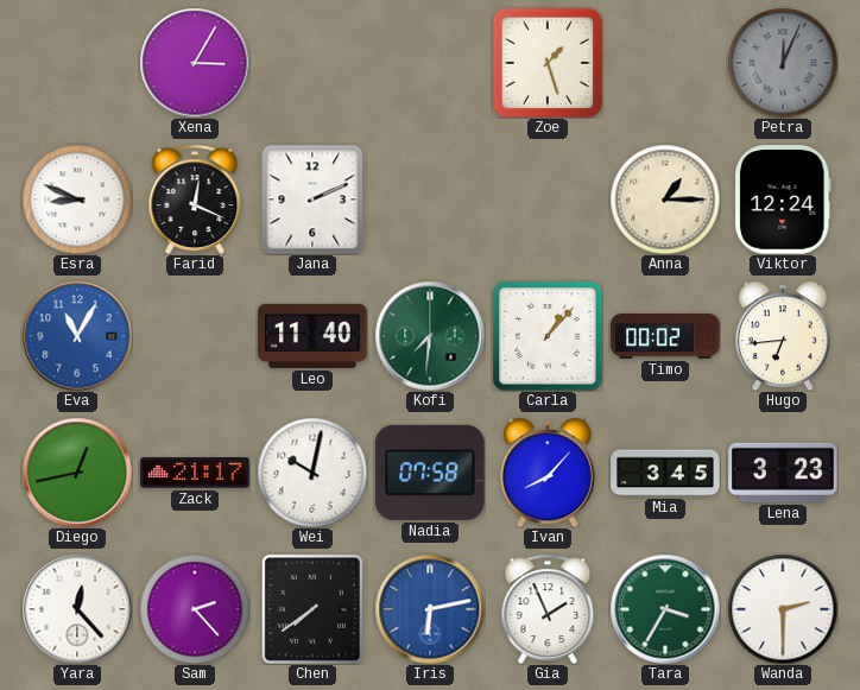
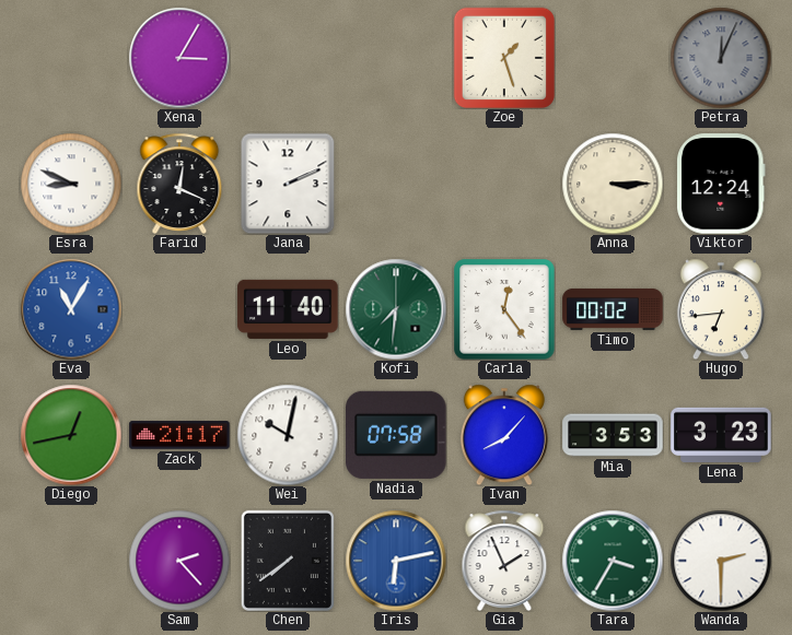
Anna: 1:15 -> 3:15 (613, 184)
Carla: 1:07 -> 12:24 (504, 309)
Mia: 3:45 -> 3:53 (613, 435)
Yara: 12:23 -> none (77, 609)
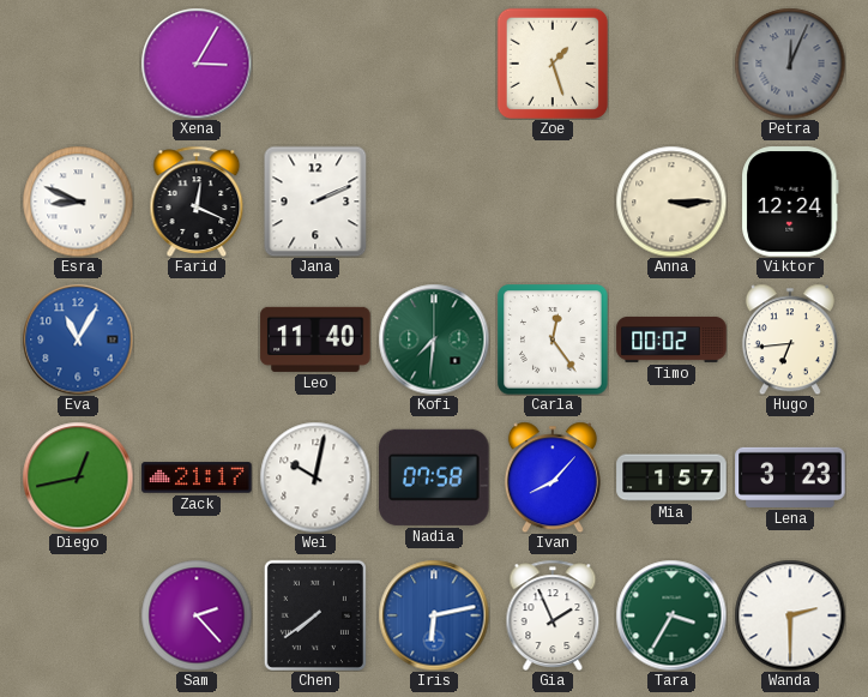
Mia: 3:53 -> 1:57 (671, 477)
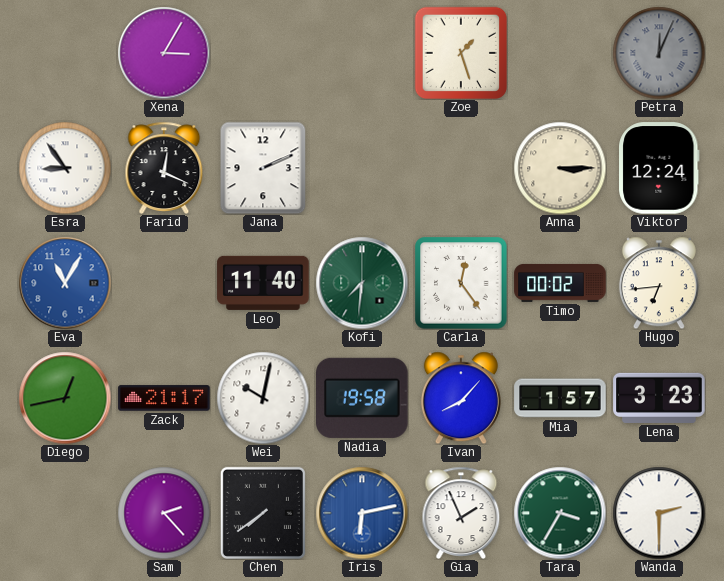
Esra: 8:49 -> 8:54 (65, 168)
Nadia: 07:58 -> 19:58 (362, 398)
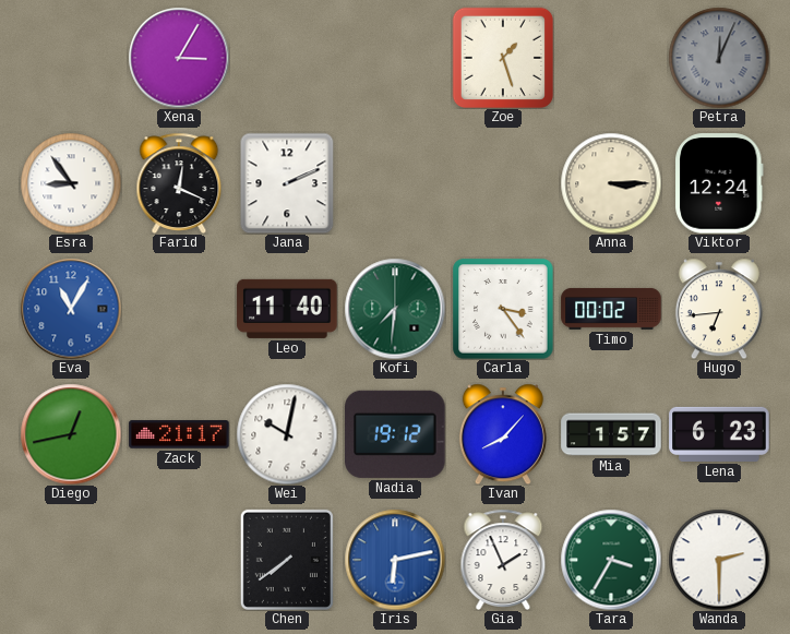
Carla: 12:24 -> 3:24 (503, 309)
Nadia: 19:58 -> 19:12 (395, 434)
Lena: 3:23 -> 6:23 (719, 434)
Sam: 2:23 -> none (164, 513)
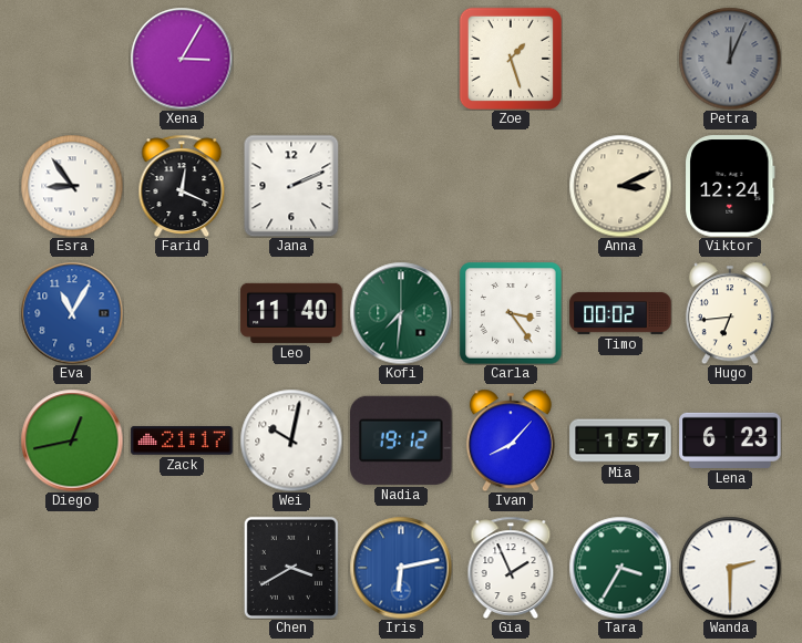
Anna: 3:15 -> 3:11 (620, 186)
Chen: 7:39 -> 3:40 (291, 568)
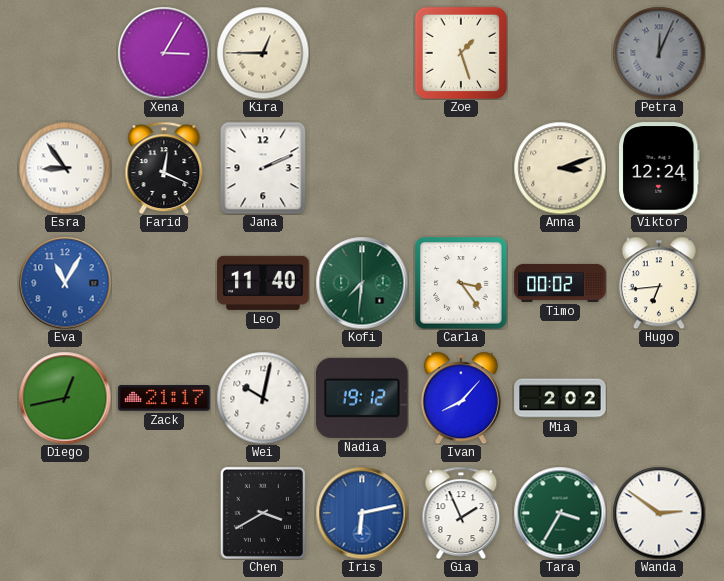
Kira: none -> 12:45 (263, 53)
Anna: 3:11 -> 3:12 (560, 168)
Mia: 1:57 -> 2:02 (560, 398)
Lena: 6:23 -> none (730, 440)
Wanda: 2:30 -> 2:51 (659, 513)
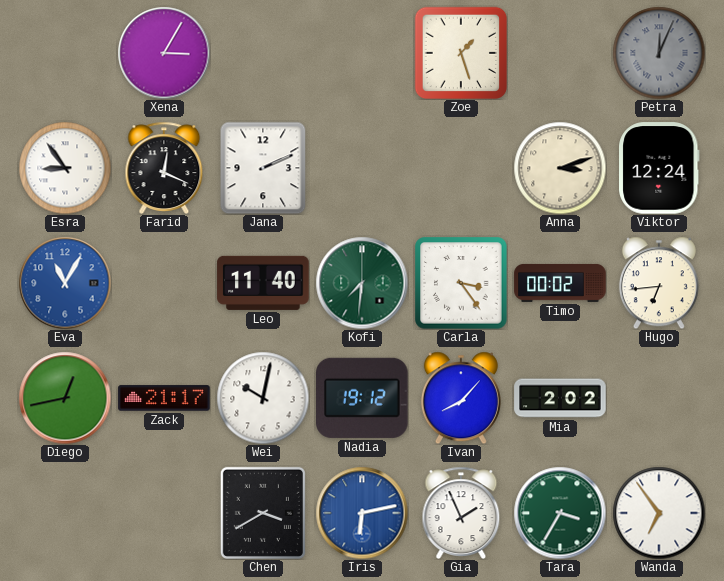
Kira: 12:45 -> none (263, 53)
Wanda: 2:51 -> 6:54 (659, 513)
